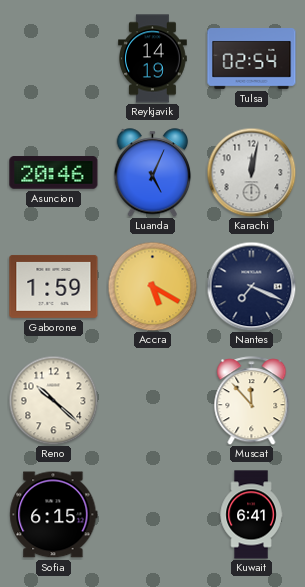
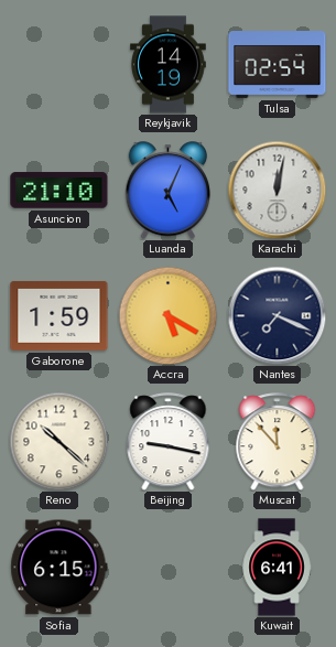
Asuncion: 20:46 -> 21:10 (59, 191)
Beijing: none -> 9:17 (169, 442)
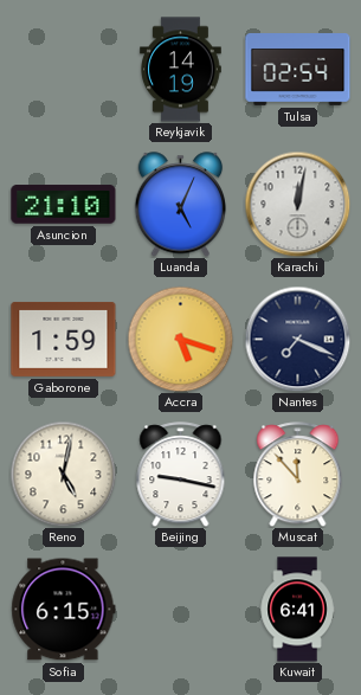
Accra: 5:20 -> 5:18 (180, 339)
Reno: 10:22 -> 5:02 (63, 474)
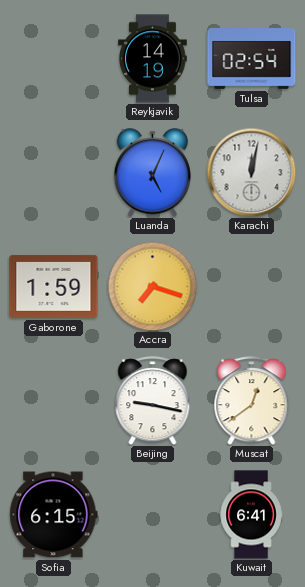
Asuncion: 21:10 -> none (64, 205)
Accra: 5:18 -> 7:18 (152, 286)
Nantes: 7:19 -> none (297, 339)
Reno: 5:02 -> none (63, 474)
Muscat: 11:53 -> 12:39 (252, 401)
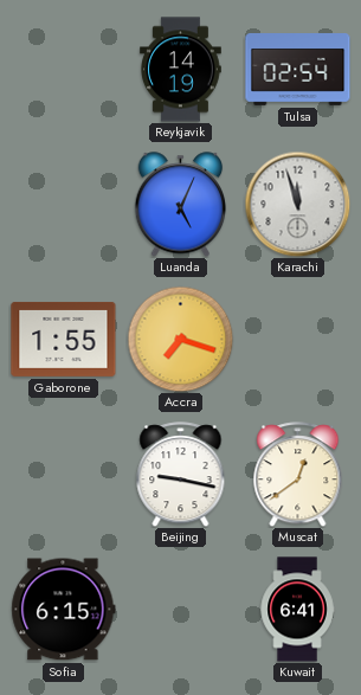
Karachi: 12:02 -> 11:57 (297, 204)
Gaborone: 1:59 -> 1:55 (64, 339)
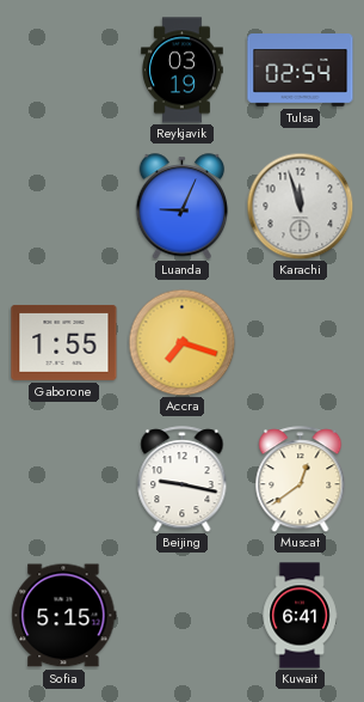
Reykjavik: 14:19 -> 03:19 (183, 71)
Luanda: 5:04 -> 9:04 (183, 207)
Sofia: 6:15 -> 5:15 (64, 616)
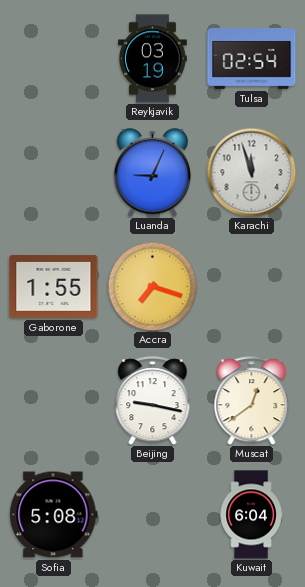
Sofia: 5:15 -> 5:08 (54, 515)
Kuwait: 6:41 -> 6:04 (251, 515)
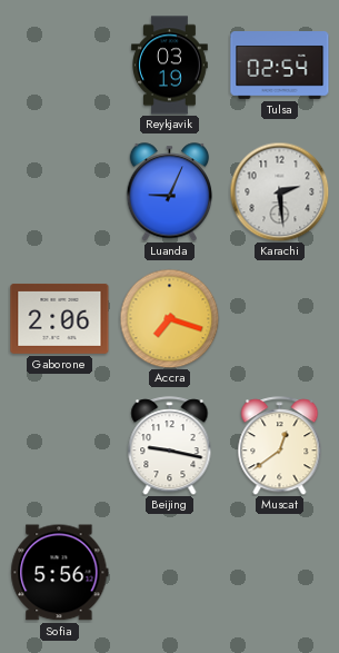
Karachi: 11:57 -> 2:29 (279, 191)
Gaborone: 1:55 -> 2:06 (60, 318)
Sofia: 5:08 -> 5:56 (60, 573)
Kuwait: 6:04 -> none (251, 515)
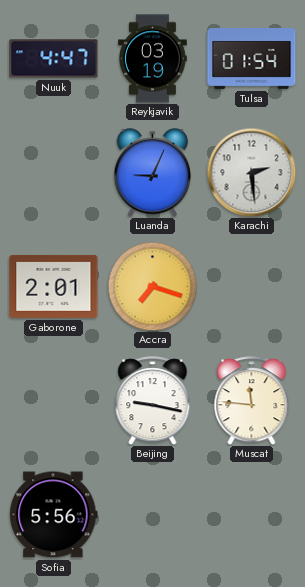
Nuuk: none -> 4:47 (54, 59)
Tulsa: 02:54 -> 01:54 (252, 59)
Gaborone: 2:06 -> 2:01 (54, 286)
Muscat: 12:39 -> 11:46 (252, 401)
